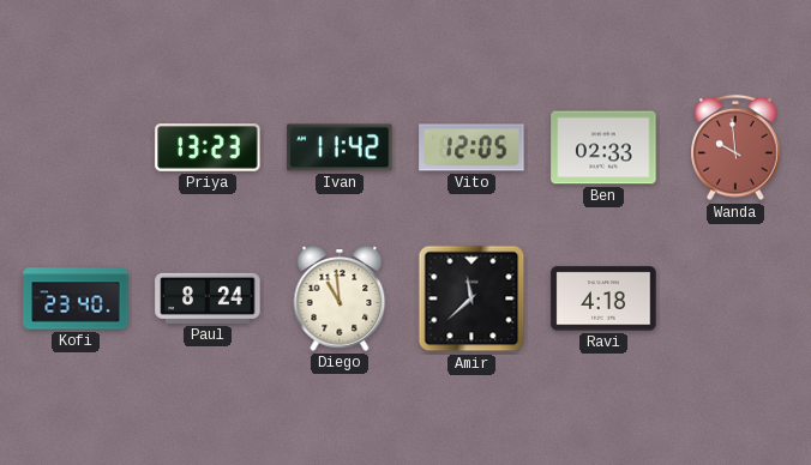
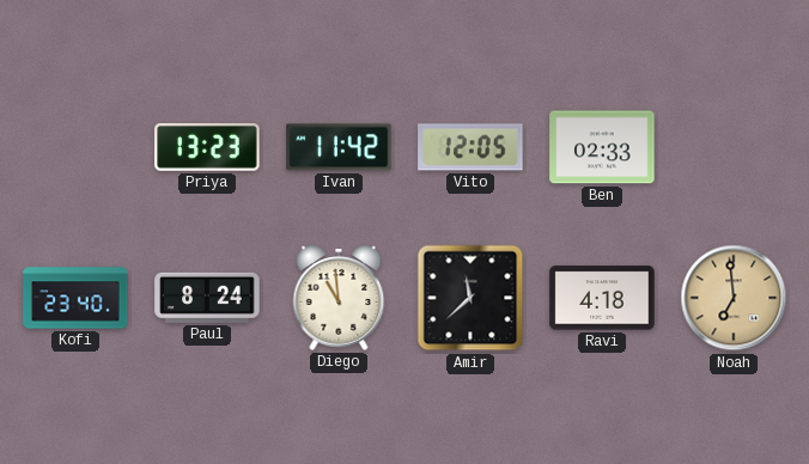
Wanda: 9:59 -> none (735, 147)
Noah: none -> 6:59 (734, 298)
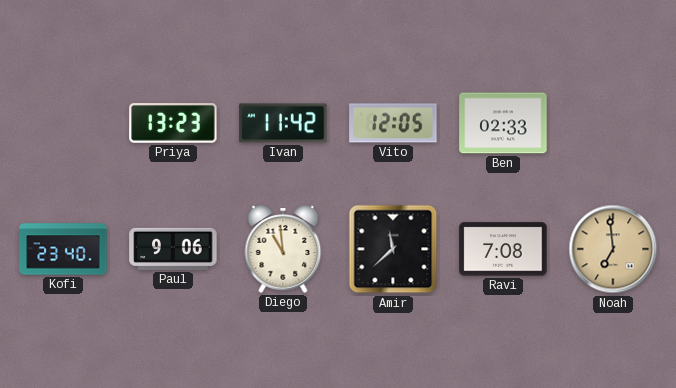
Paul: 8:24 -> 9:06 (173, 249)
Ravi: 4:18 -> 7:08 (503, 249)
